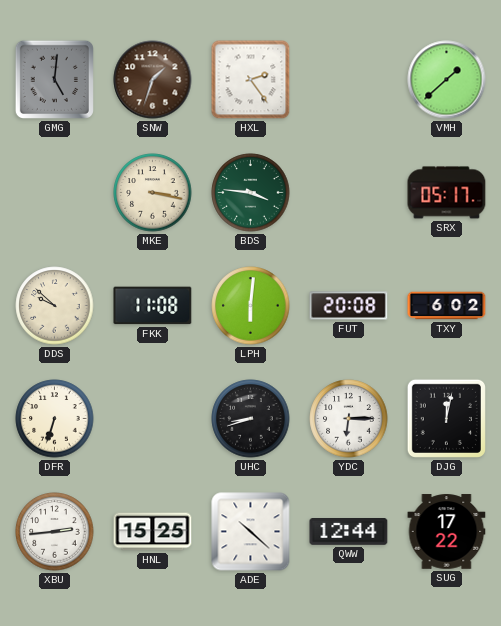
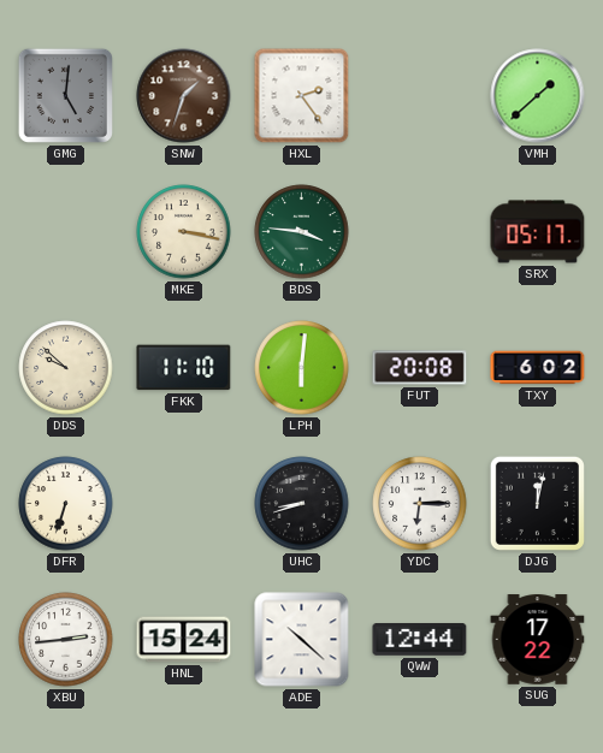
FKK: 11:08 -> 11:10 (184, 368)
HNL: 15:25 -> 15:24 (184, 640)
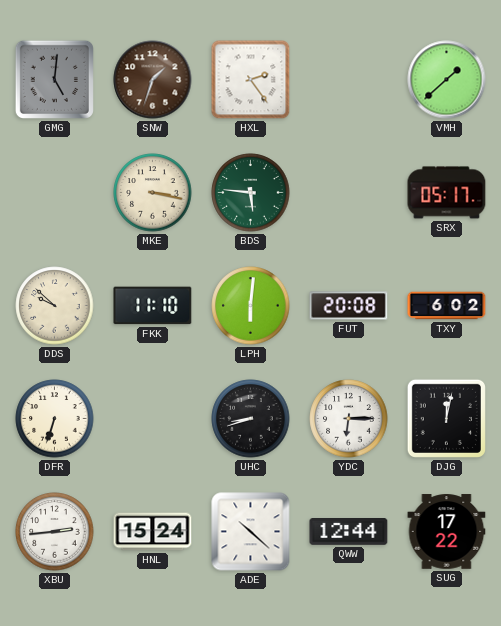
BDS: 3:46 -> 5:46 (251, 193)
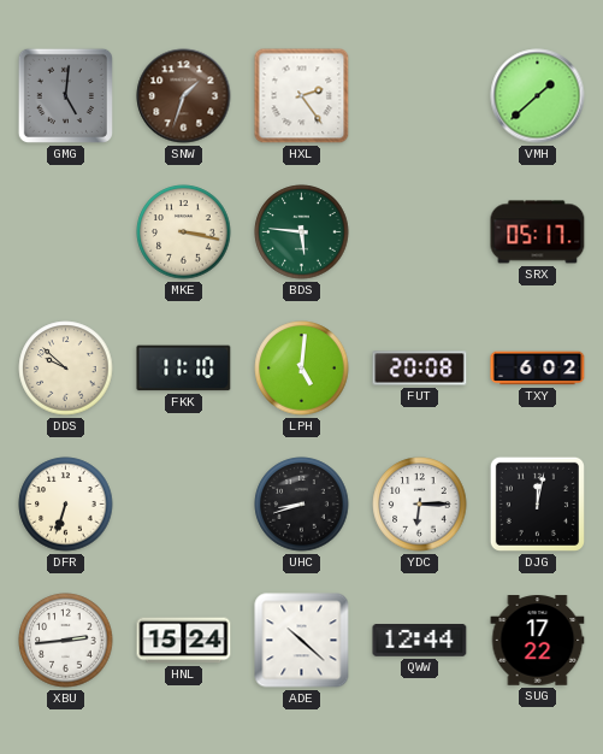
LPH: 6:01 -> 5:01 (302, 369)
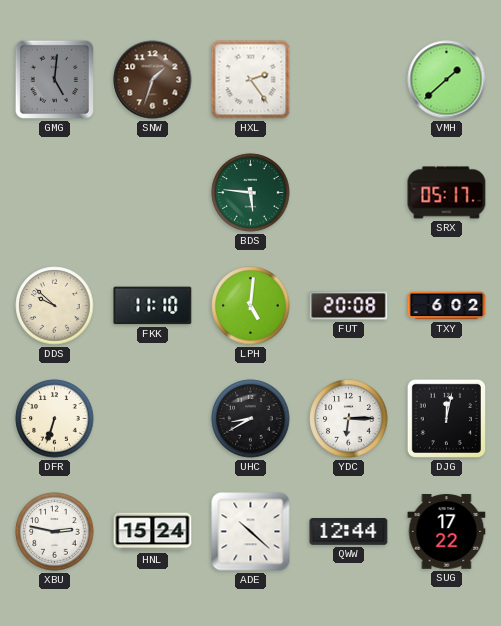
MKE: 3:17 -> none (184, 232)
UHC: 8:42 -> 8:40 (251, 419)
XBU: 2:44 -> 2:47 (55, 532)
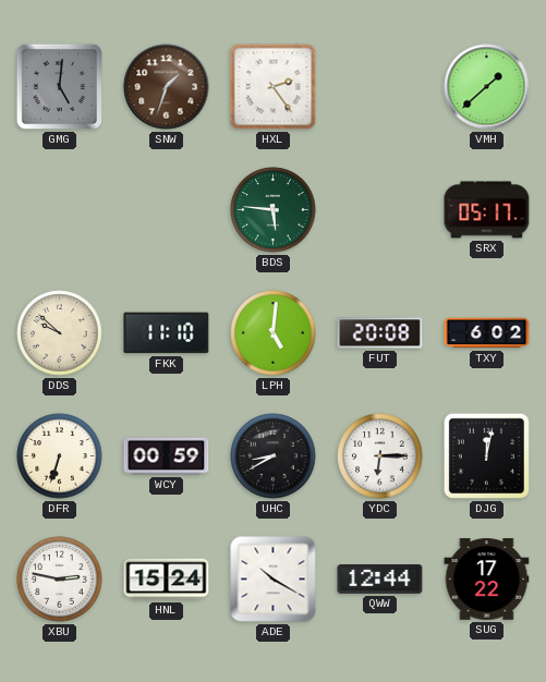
WCY: none -> 00:59 (167, 456)
ADE: 10:22 -> 10:20 (274, 580)
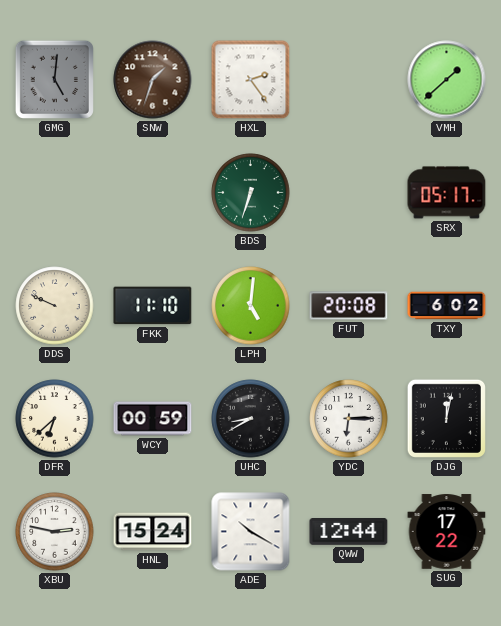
BDS: 5:46 -> 6:33 (251, 193)
DDS: 9:52 -> 9:49 (55, 306)
DFR: 6:33 -> 6:38 (55, 419)
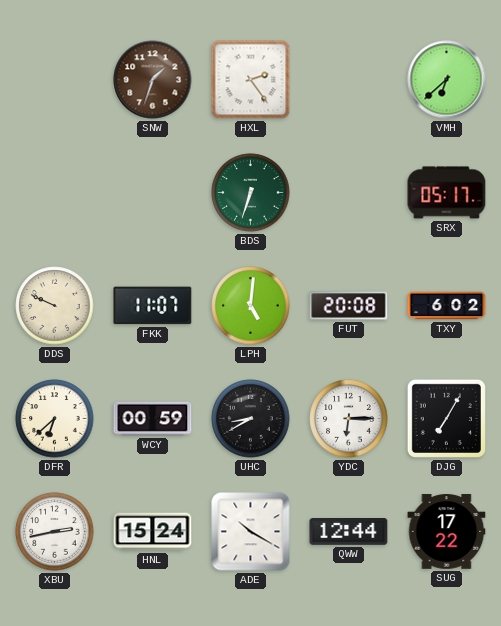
GMG: 5:01 -> none (54, 79)
VMH: 1:38 -> 6:38 (447, 80)
FKK: 11:10 -> 11:07 (153, 306)
DJG: 12:02 -> 7:05 (446, 418)
XBU: 2:47 -> 2:43 (55, 532)
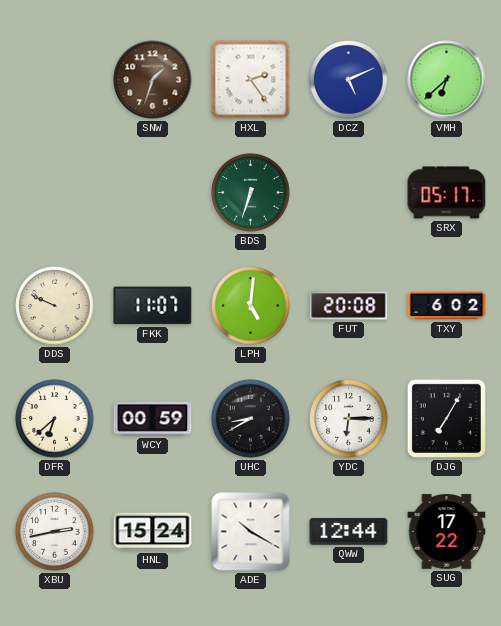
DCZ: none -> 5:11 (349, 80)
